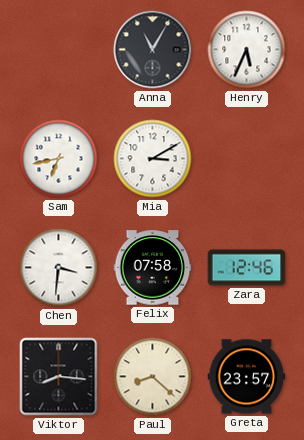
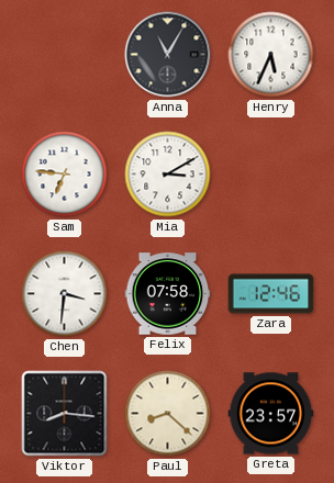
Sam: 6:43 -> 6:46 (65, 175)
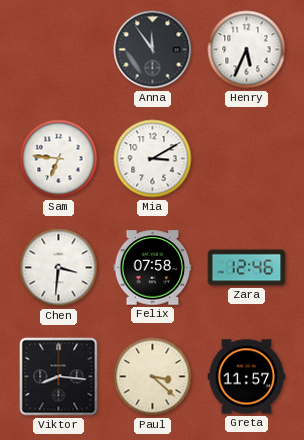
Anna: 11:05 -> 11:54 (153, 50)
Paul: 8:22 -> 3:22 (153, 377)
Greta: 23:57 -> 11:57 (247, 377)
